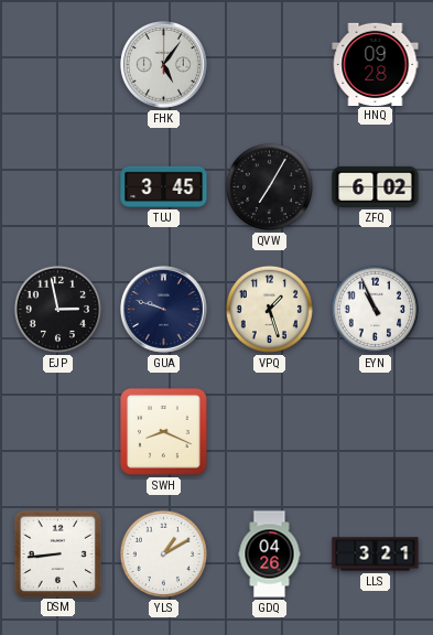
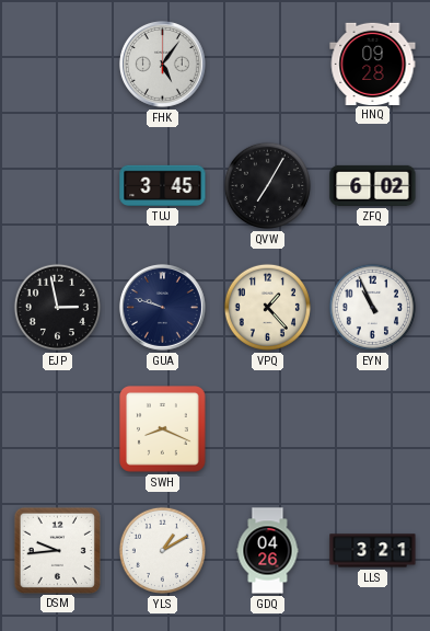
VPQ: 1:27 -> 1:23 (267, 307)
DSM: 8:44 -> 9:44 (57, 550)
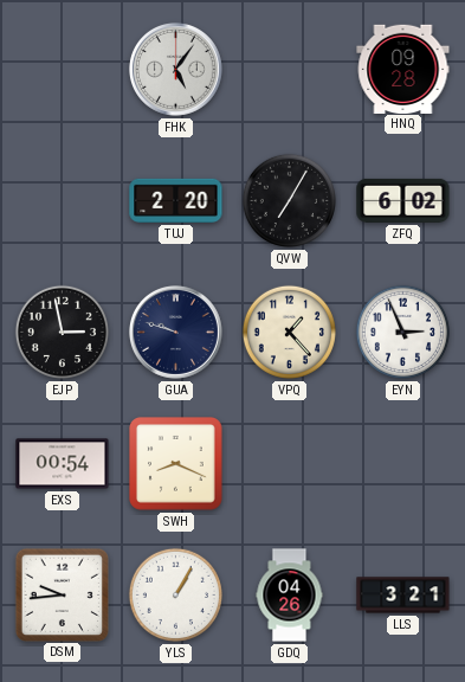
TUJ: 3:45 -> 2:20 (176, 200)
EYN: 10:56 -> 2:56 (402, 332)
EXS: none -> 00:54 (63, 464)
YLS: 1:10 -> 1:05 (175, 594)
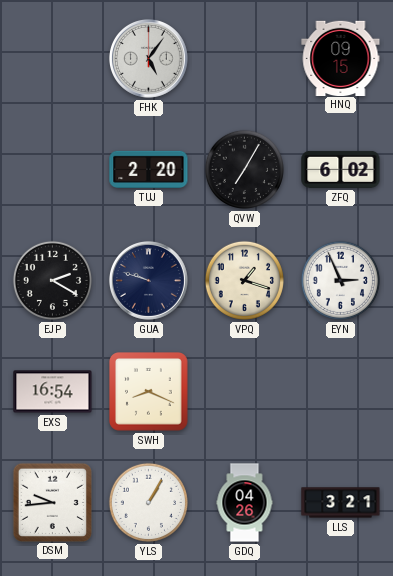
HNQ: 09:28 -> 09:15 (341, 58)
EJP: 2:58 -> 2:20 (52, 280)
VPQ: 1:23 -> 1:18 (244, 280)
EXS: 00:54 -> 16:54 (53, 392)
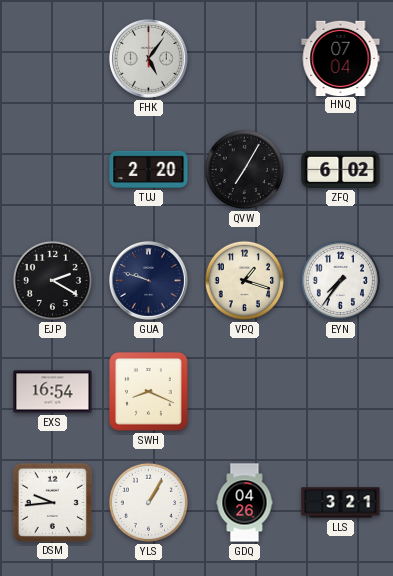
HNQ: 09:15 -> 07:04 (341, 58)
EYN: 2:56 -> 7:36 (340, 280)
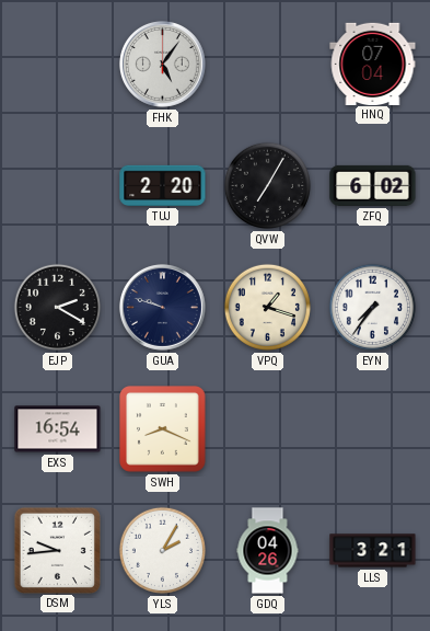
YLS: 1:05 -> 2:05 (162, 550)
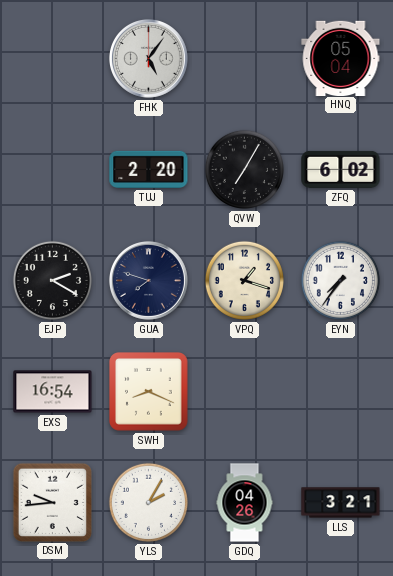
HNQ: 07:04 -> 05:04 (341, 58)
GUA: 9:48 -> 7:48 (148, 280)
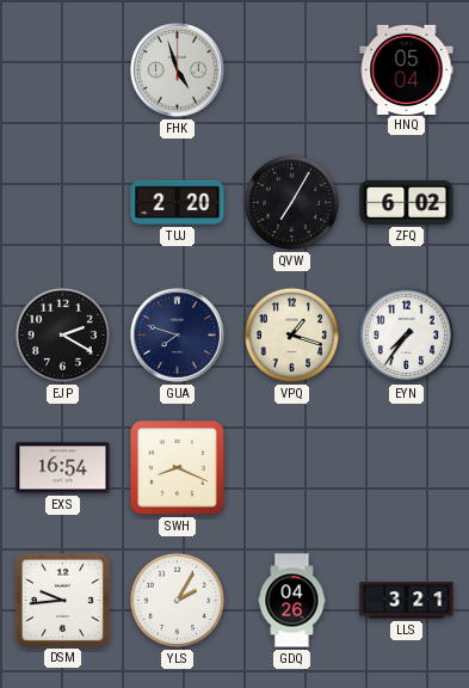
FHK: 5:06 -> 4:57 (177, 69)
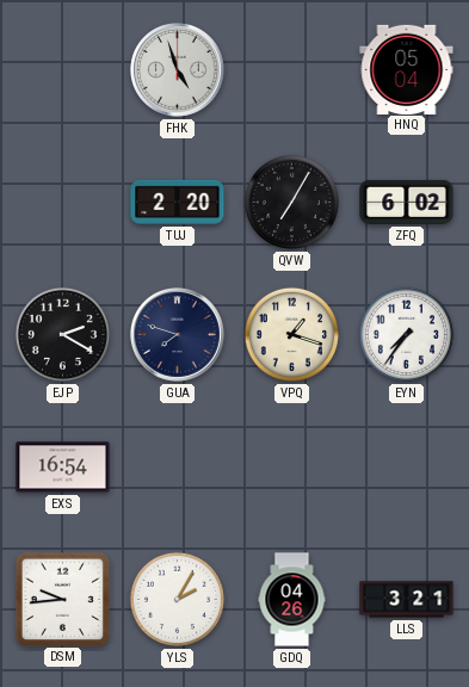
SWH: 8:19 -> none (178, 468)
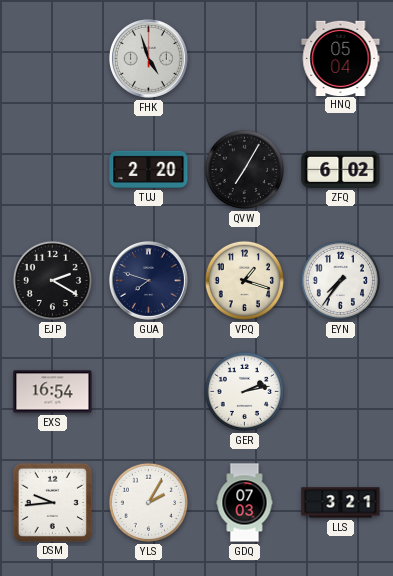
GER: none -> 2:13 (244, 391)
GDQ: 04:26 -> 07:03 (245, 503)
